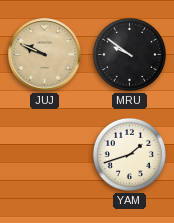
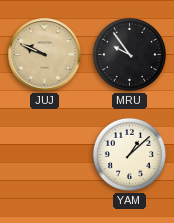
MRU: 9:51 -> 9:54 (129, 54)
YAM: 1:42 -> 1:08 (129, 154)
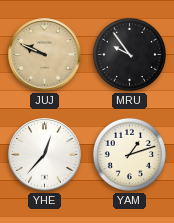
YHE: none -> 12:37 (45, 155)
YAM: 1:08 -> 1:12 (129, 154)
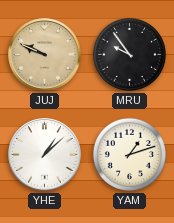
YHE: 12:37 -> 1:08 (45, 155)
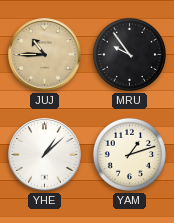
JUJ: 9:49 -> 10:45 (45, 55)
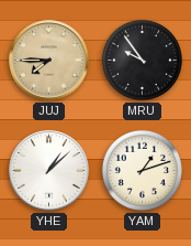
JUJ: 10:45 -> 7:45 (49, 61)
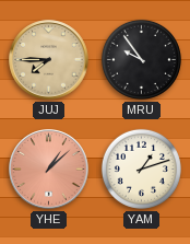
YHE dial: white -> salmon (49, 170)
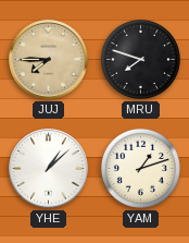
MRU: 9:54 -> 7:48 (140, 59)
YHE dial: salmon -> white (49, 169)
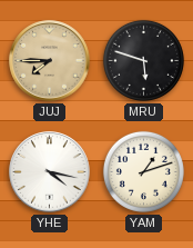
MRU: 7:48 -> 5:48 (143, 60)
YHE: 1:08 -> 4:17 (50, 172)
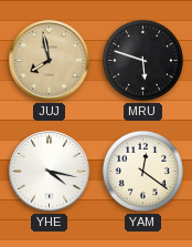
JUJ: 7:45 -> 7:58 (50, 61)
YAM: 1:12 -> 12:21 (142, 171)
